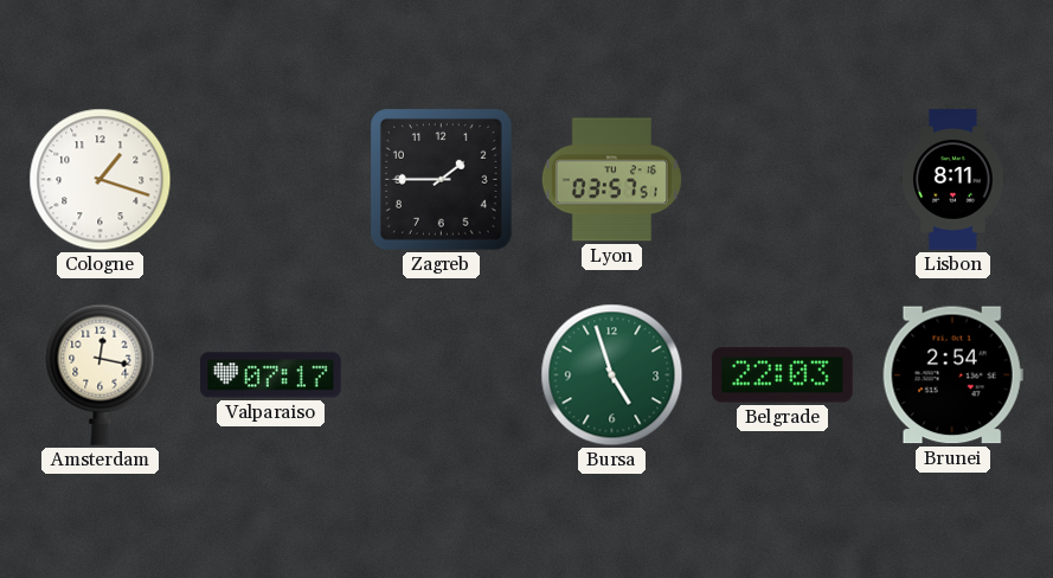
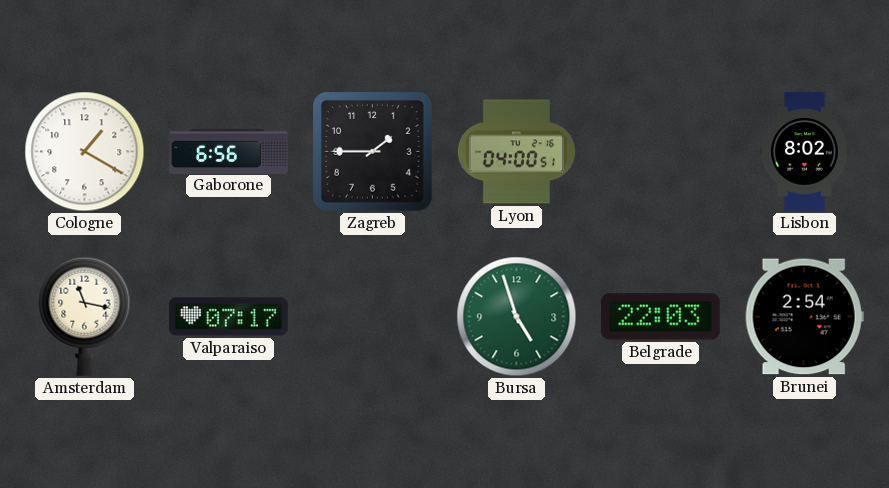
Cologne: 1:18 -> 1:20 (85, 152)
Gaborone: none -> 6:56 (229, 151)
Lyon: 03:57 -> 04:00 (516, 152)
Lisbon: 8:11 -> 8:02 (805, 152)
Amsterdam: 12:17 -> 11:17 (85, 316)
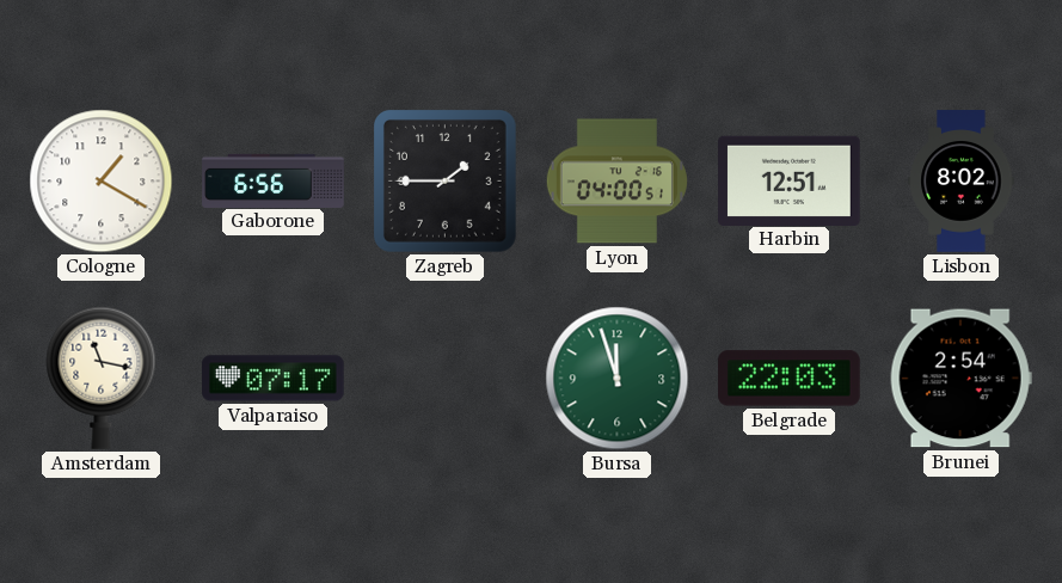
Harbin: none -> 12:51 (790, 180)
Bursa: 4:57 -> 11:57 (618, 379)
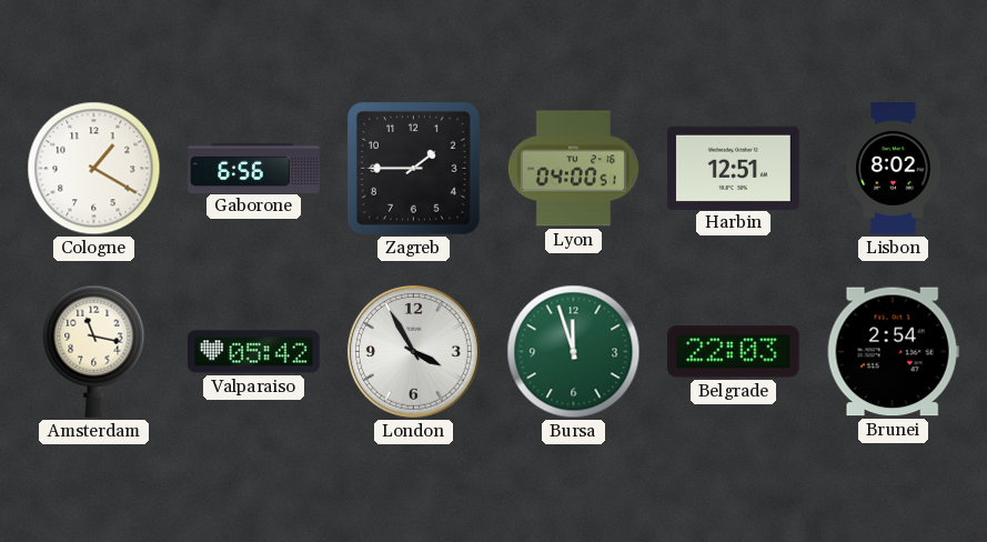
Valparaiso: 07:17 -> 05:42 (254, 352)
London: none -> 3:55 (413, 351)
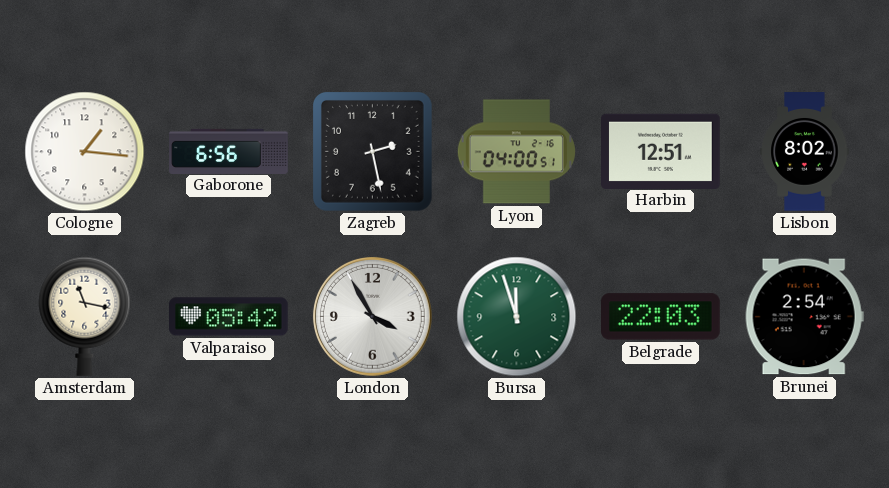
Cologne: 1:20 -> 1:16 (85, 152)
Zagreb: 1:45 -> 2:28 (372, 151)
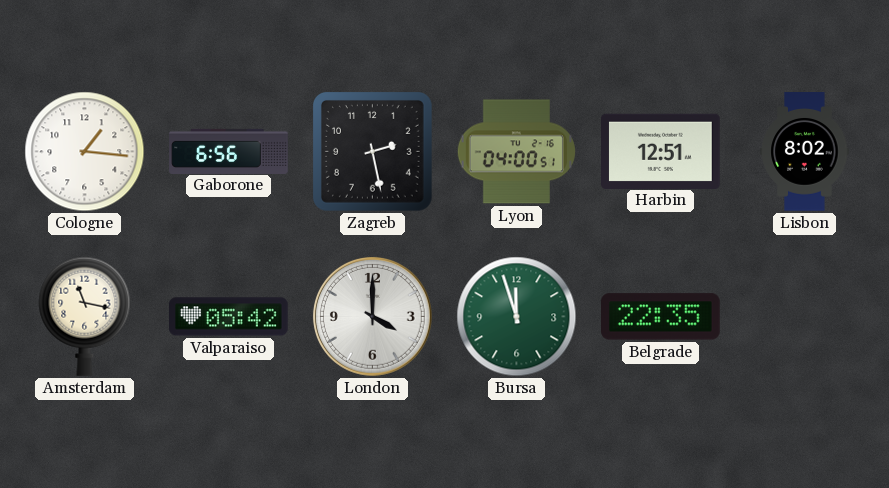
London: 3:55 -> 4:00 (372, 316)
Belgrade: 22:03 -> 22:35 (661, 317)
Brunei: 2:54 -> none (804, 317)
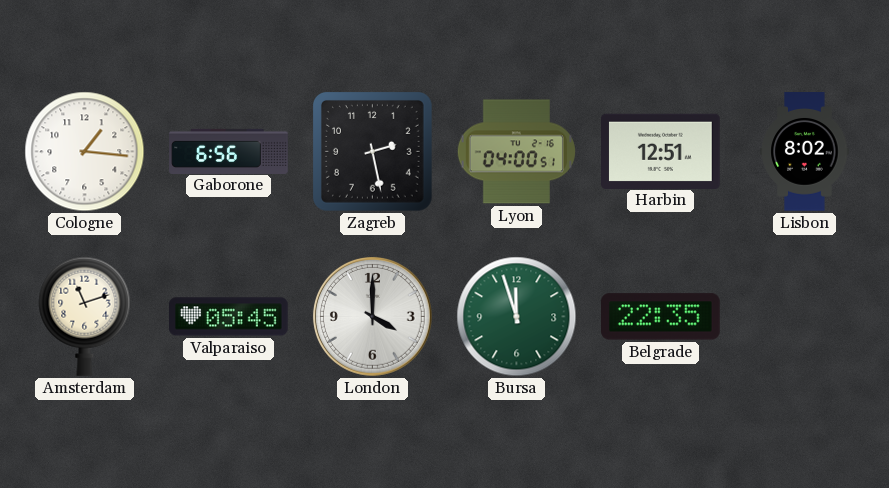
Amsterdam: 11:17 -> 11:12 (85, 316)
Valparaiso: 05:42 -> 05:45 (229, 317)
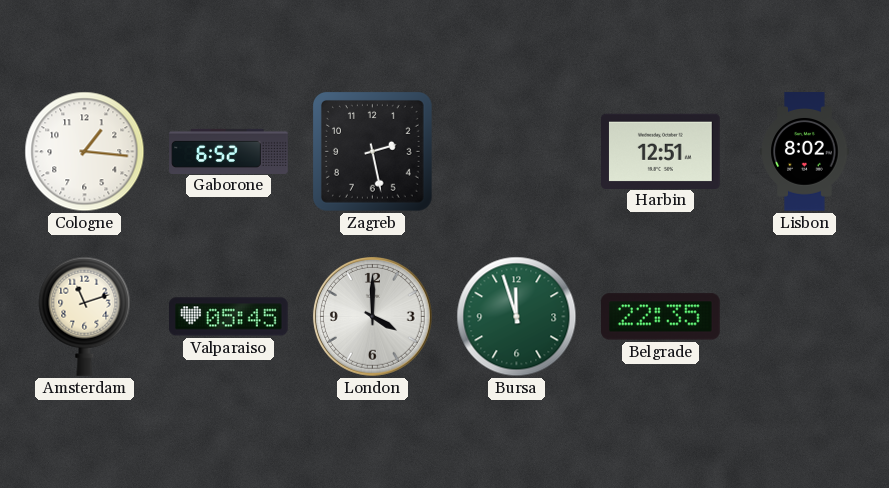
Gaborone: 6:56 -> 6:52 (229, 151)
Lyon: 04:00 -> none (516, 152)
